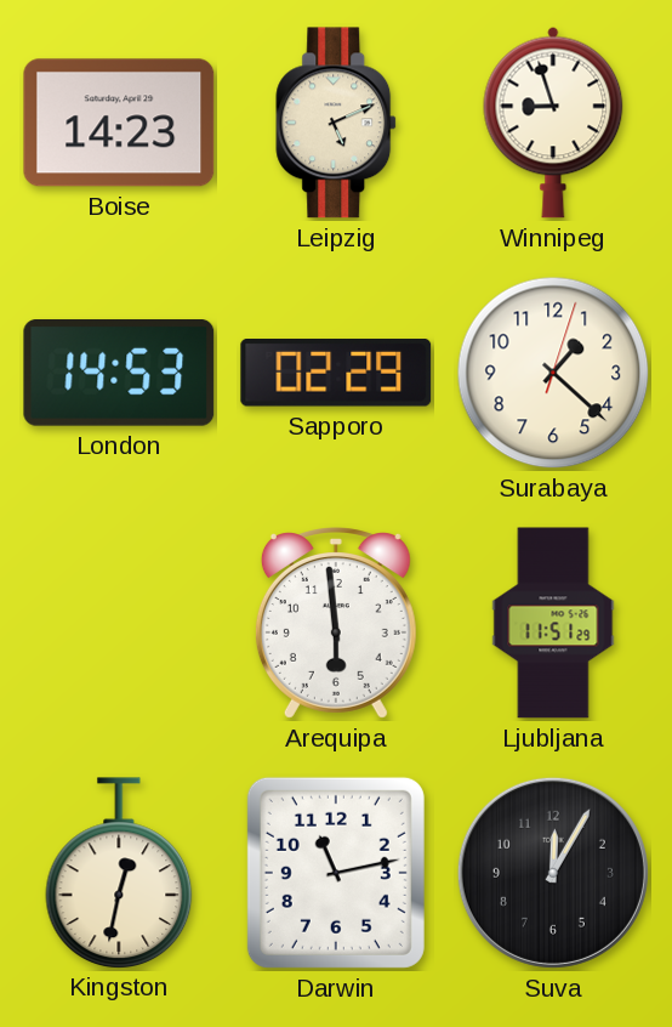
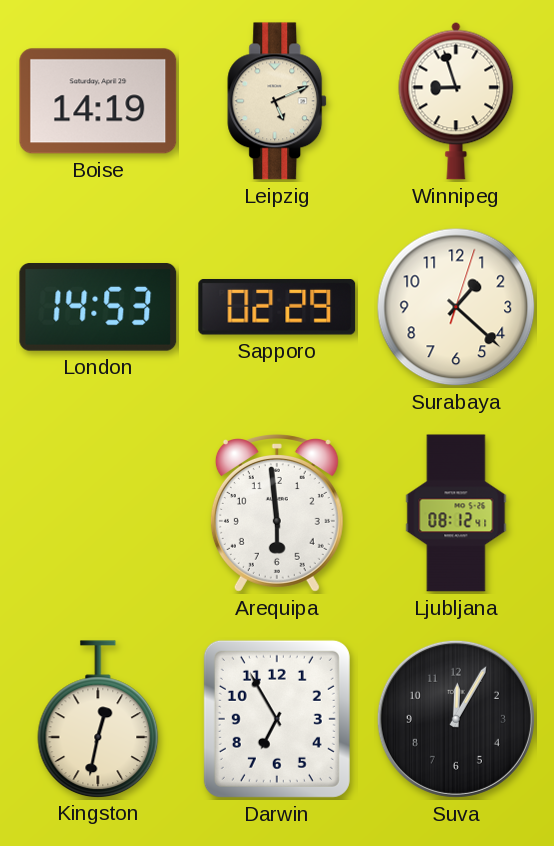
Boise: 14:23 -> 14:19 (98, 101)
Ljubljana: 11:51 -> 08:12 (456, 513)
Darwin: 11:13 -> 6:55 (277, 719)
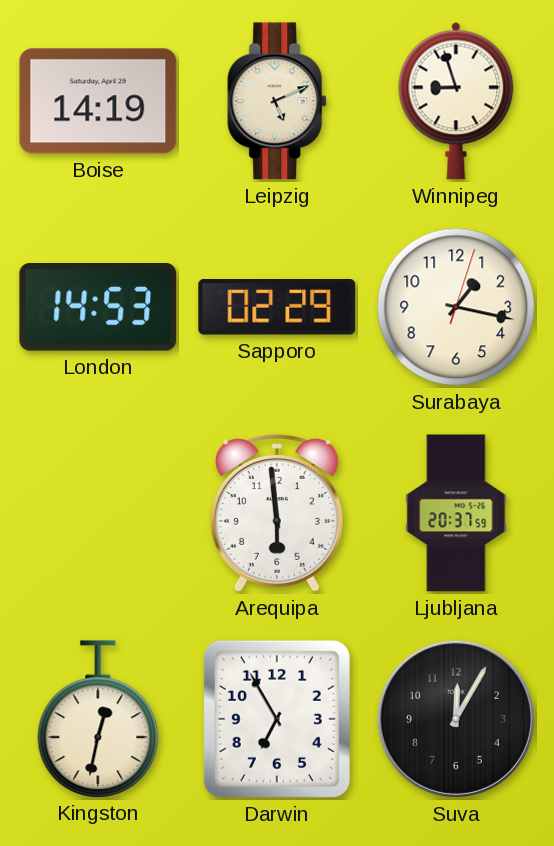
Surabaya: 1:22 -> 1:17 (456, 307)
Ljubljana: 08:12 -> 20:37 (456, 513)
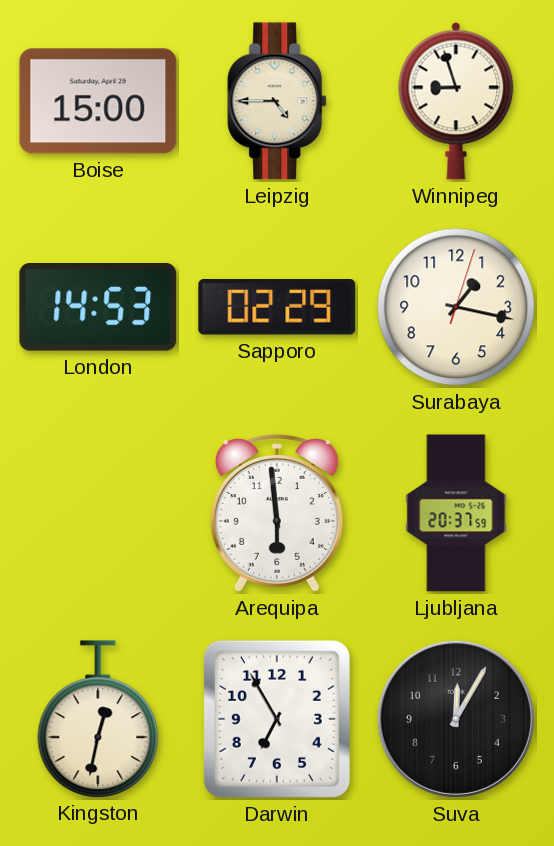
Boise: 14:19 -> 15:00 (98, 101)
Leipzig: 5:11 -> 4:45 (278, 101)
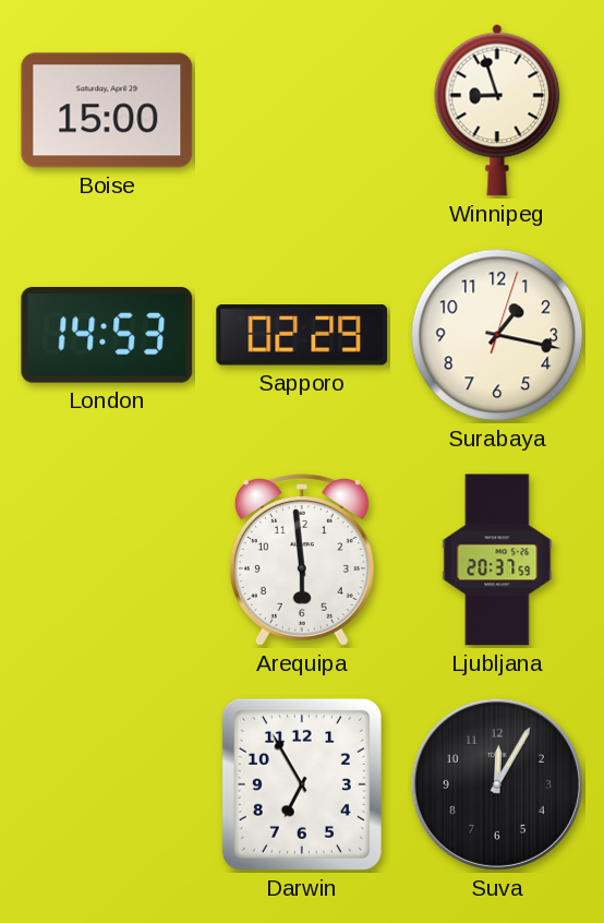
Leipzig: 4:45 -> none (278, 101)
Kingston: 12:32 -> none (98, 719)
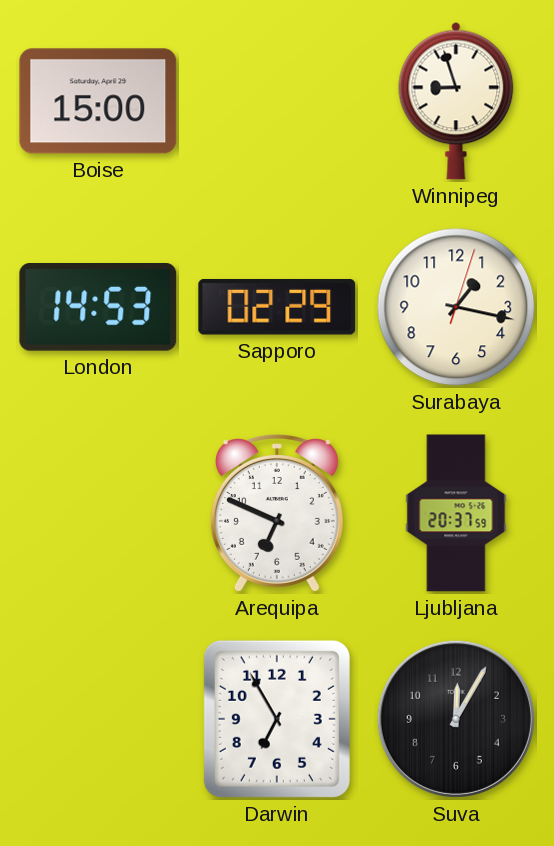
Arequipa: 5:59 -> 6:49 (277, 513)
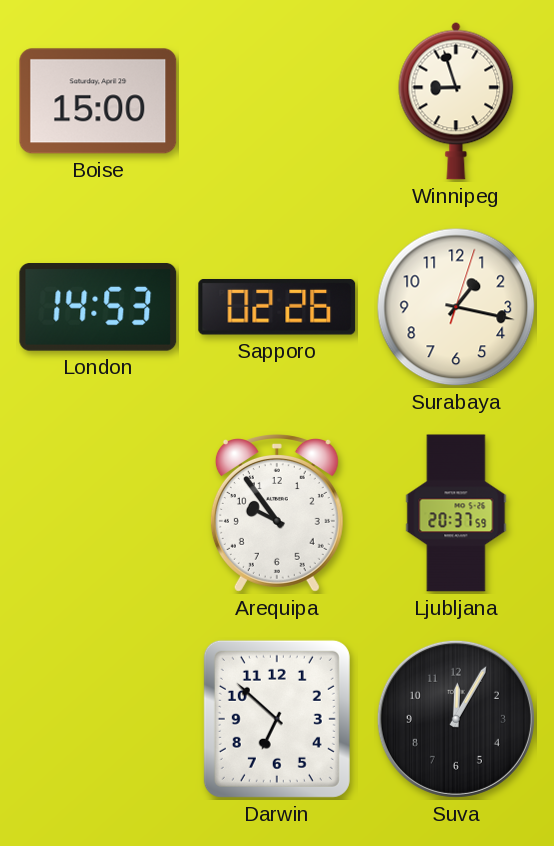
Sapporo: 02:29 -> 02:26 (277, 308)
Arequipa: 6:49 -> 9:54 (277, 513)
Darwin: 6:55 -> 6:52 (277, 719)
